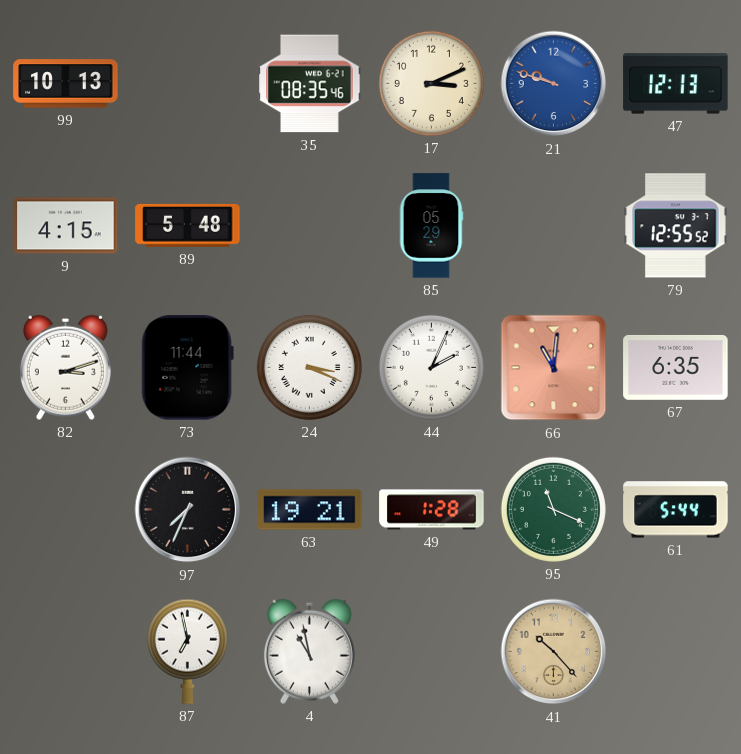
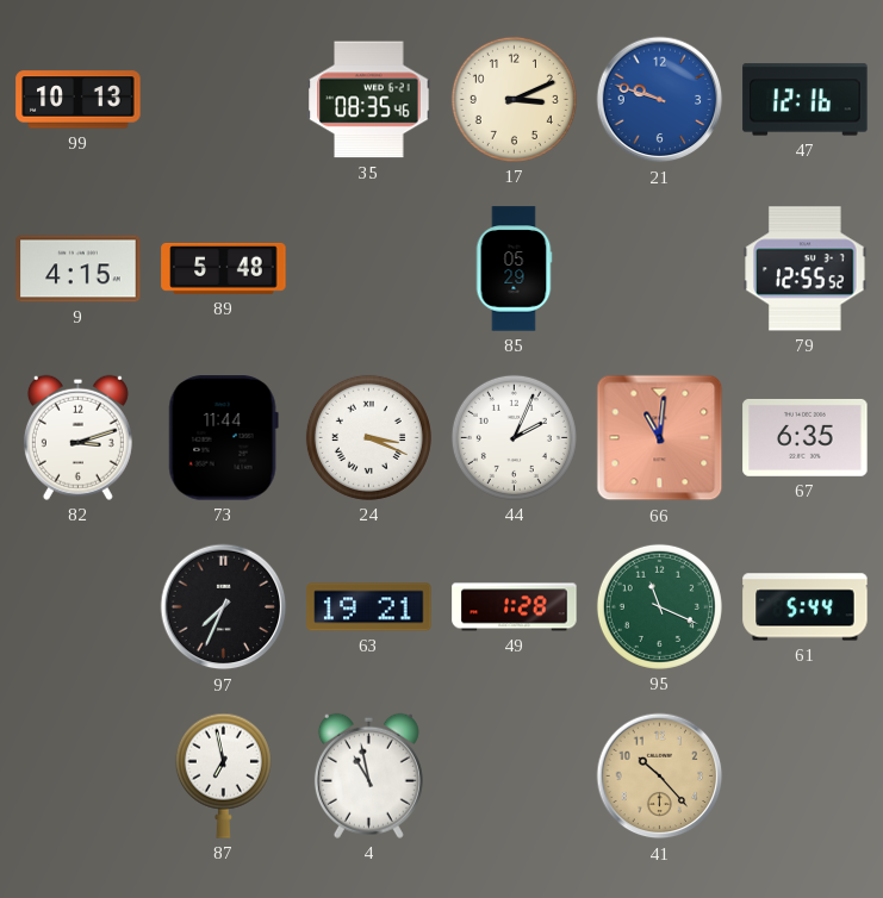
47: 12:13 -> 12:16 (806, 100)
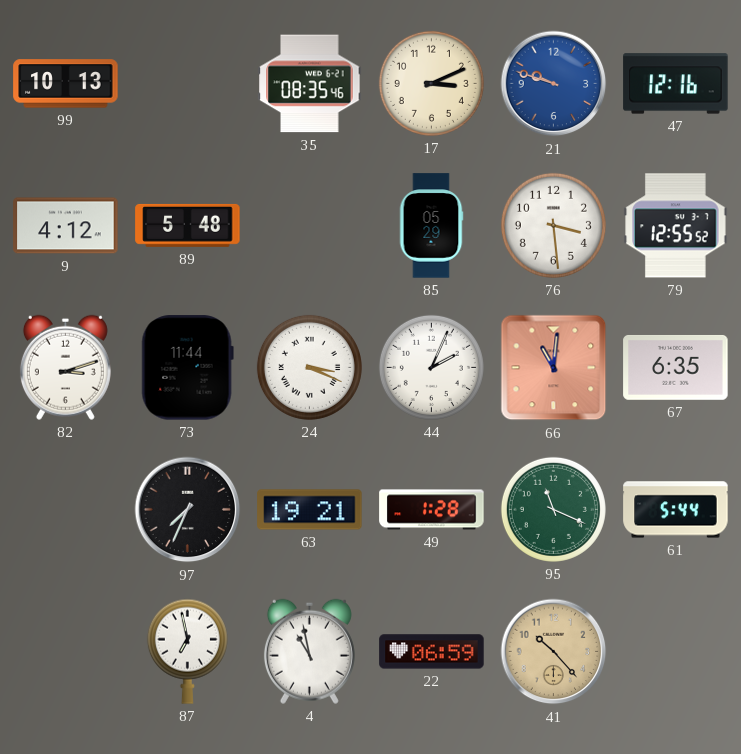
9: 4:15 -> 4:12 (66, 226)
76: none -> 3:29 (553, 225)
22: none -> 06:59 (432, 652)
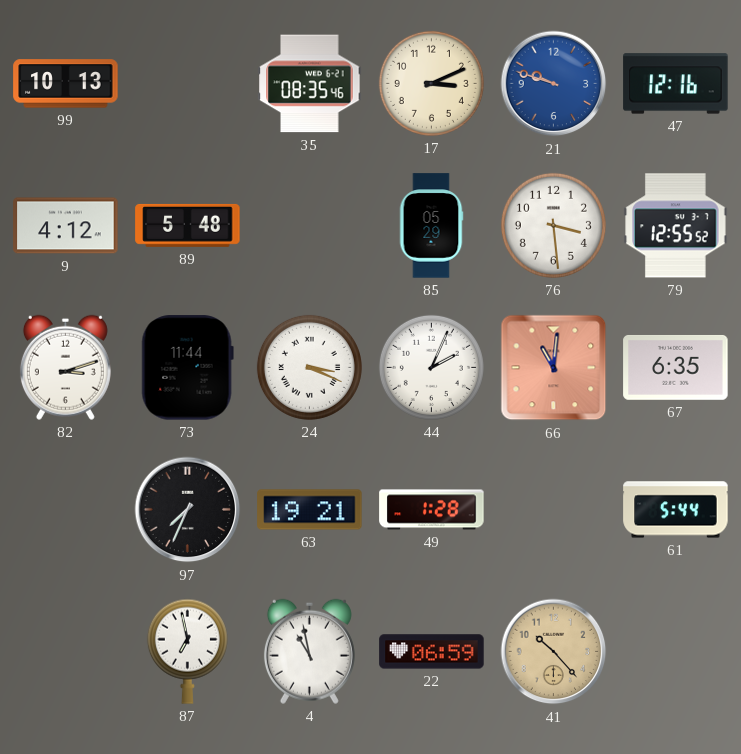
95: 11:19 -> none (553, 509)
